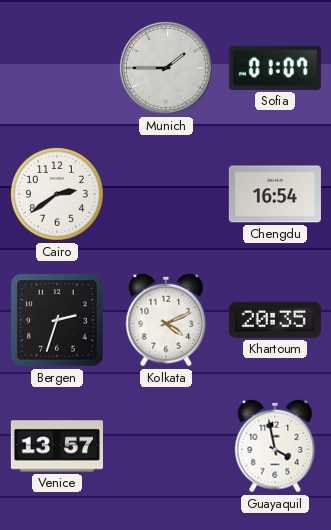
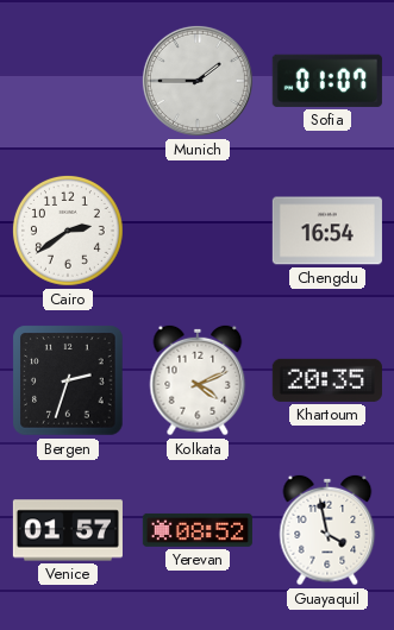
Venice: 13:57 -> 01:57 (68, 530)
Yerevan: none -> 08:52 (198, 530)
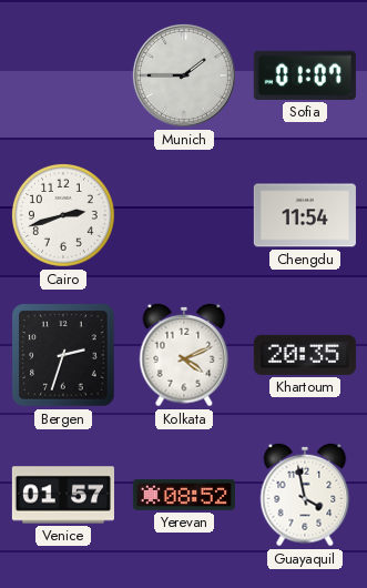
Cairo: 2:39 -> 2:42 (64, 216)
Chengdu: 16:54 -> 11:54 (305, 215)
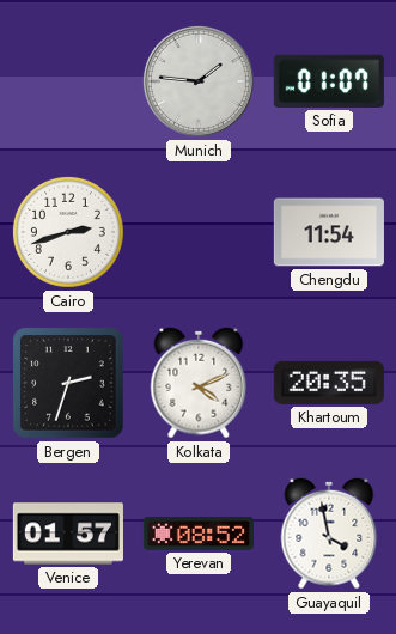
Munich: 1:45 -> 1:46 (199, 81)
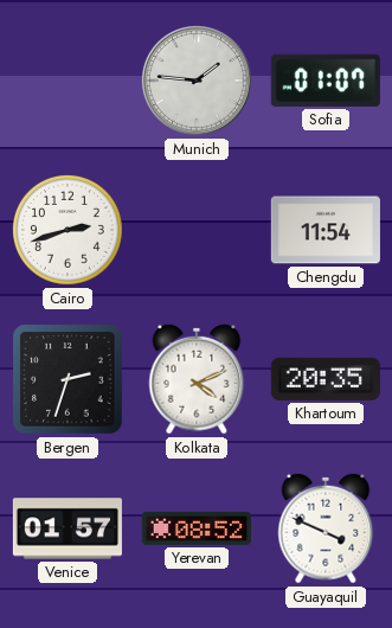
Guayaquil: 3:58 -> 3:49 (326, 528)
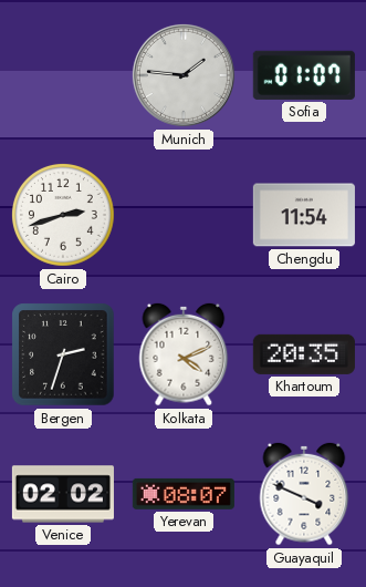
Venice: 01:57 -> 02:02 (63, 494)
Yerevan: 08:52 -> 08:07 (184, 494)
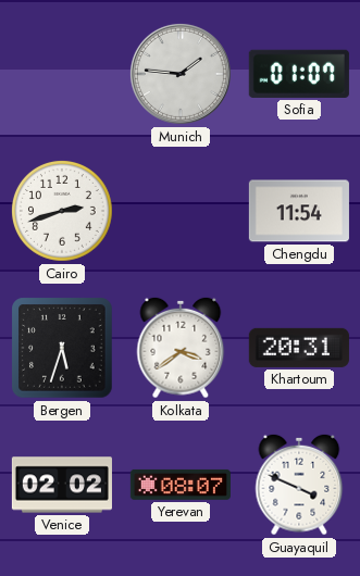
Bergen: 2:33 -> 5:33 (62, 348)
Kolkata: 4:11 -> 3:39 (181, 348)
Khartoum: 20:35 -> 20:31 (299, 348)
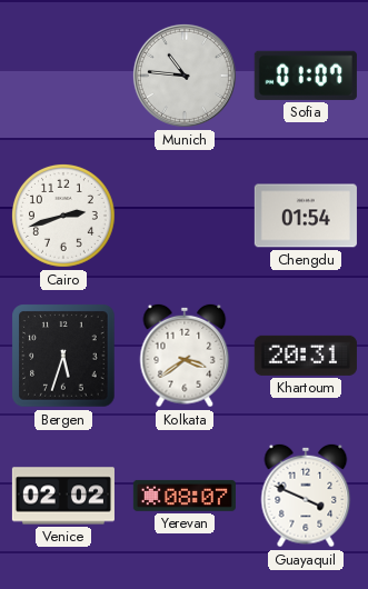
Munich: 1:46 -> 10:46 (185, 76)
Chengdu: 11:54 -> 01:54 (306, 216)
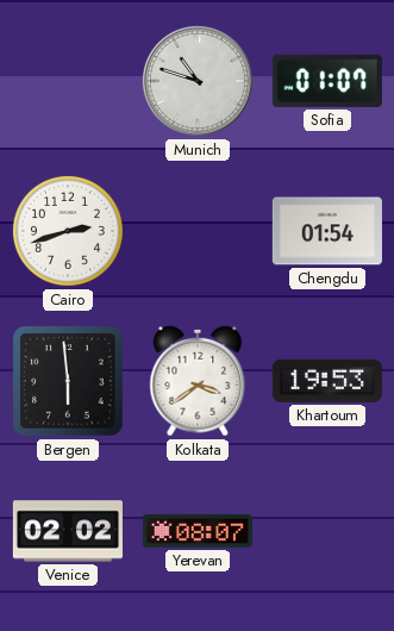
Munich: 10:46 -> 10:48 (198, 81)
Bergen: 5:33 -> 5:59 (68, 381)
Khartoum: 20:31 -> 19:53 (327, 381)
Guayaquil: 3:49 -> none (306, 496)
